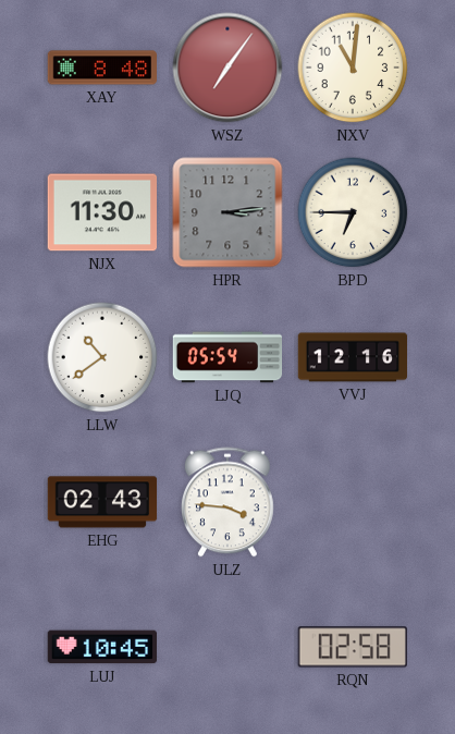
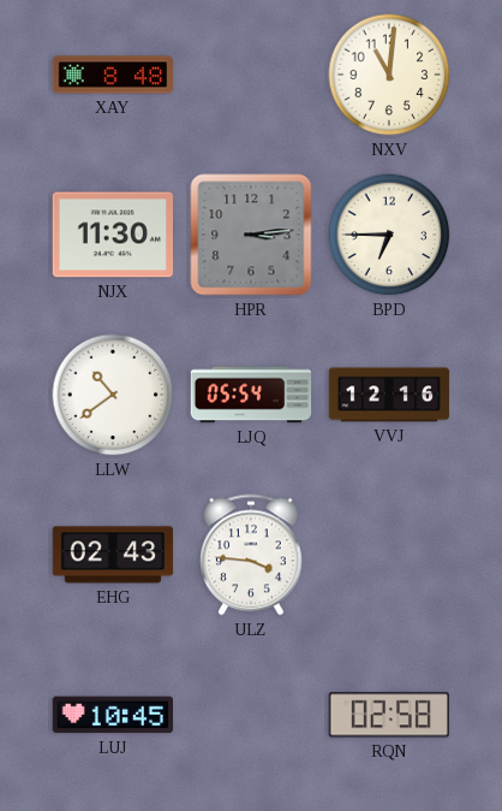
WSZ: 7:06 -> none (228, 68)
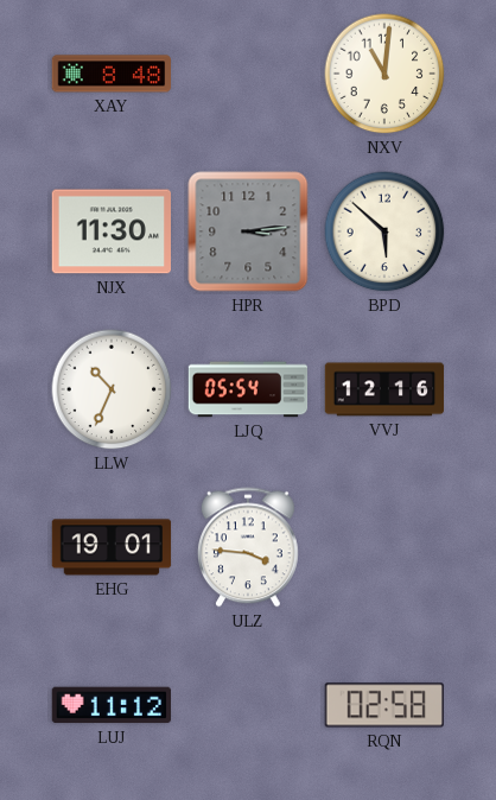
BPD: 6:45 -> 5:52 (384, 231)
LLW: 10:39 -> 10:34 (112, 389)
EHG: 02:43 -> 19:01 (112, 547)
LUJ: 10:45 -> 11:12 (110, 705)
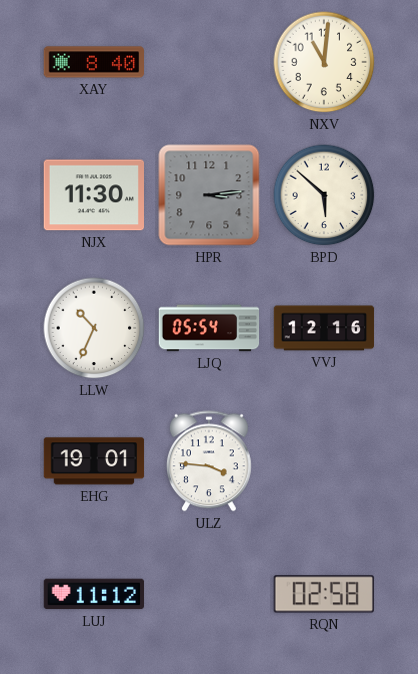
XAY: 8:48 -> 8:40 (93, 62)
